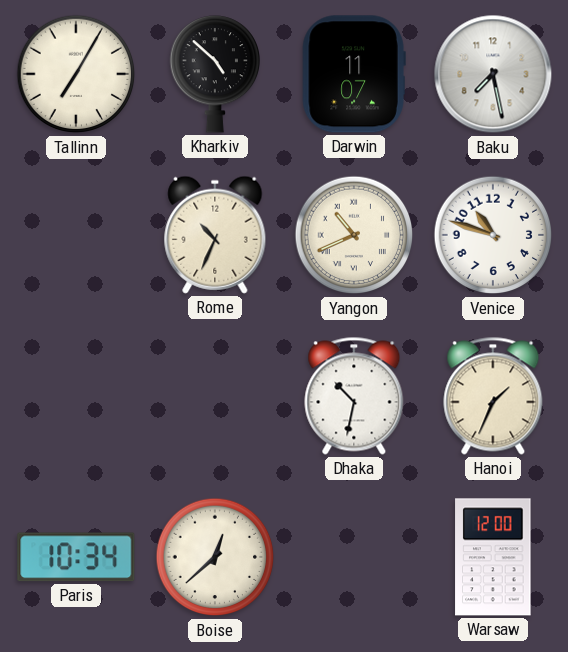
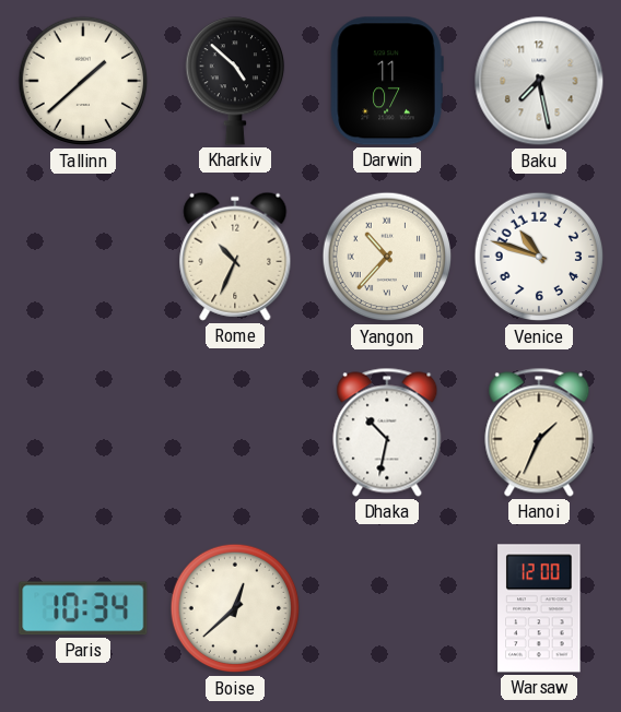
Tallinn: 7:05 -> 1:38 (83, 81)
Yangon: 10:41 -> 10:37 (387, 257)
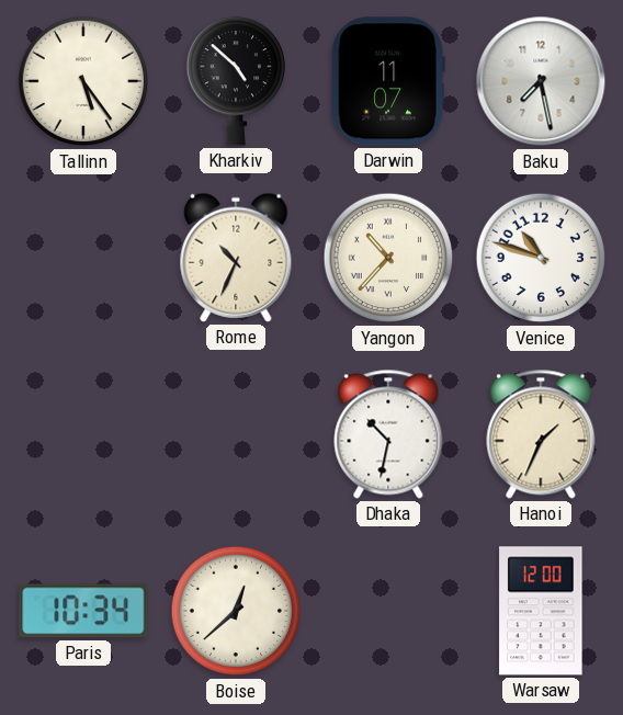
Tallinn: 1:38 -> 5:24 (83, 81)
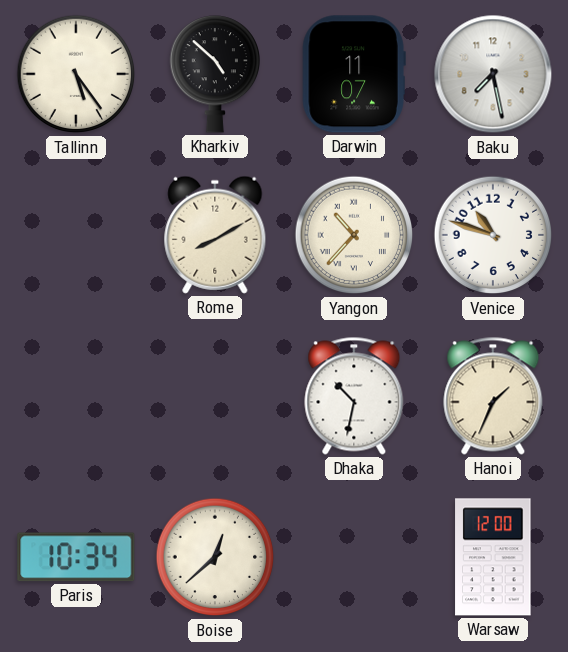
Rome: 10:34 -> 8:10 (215, 235)
